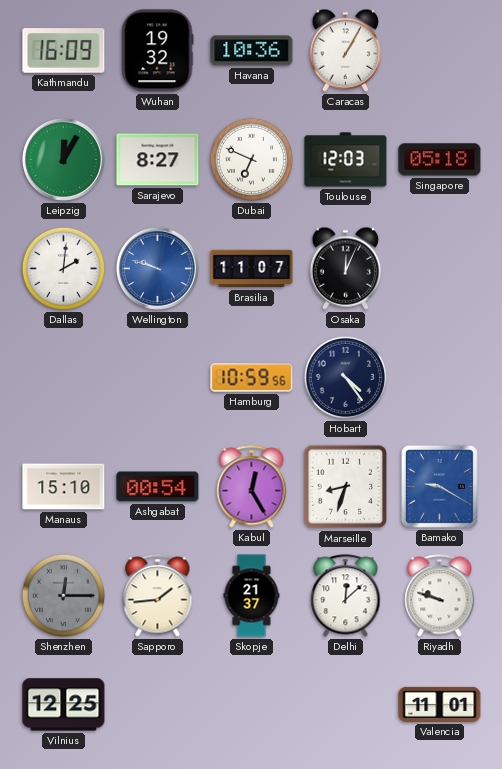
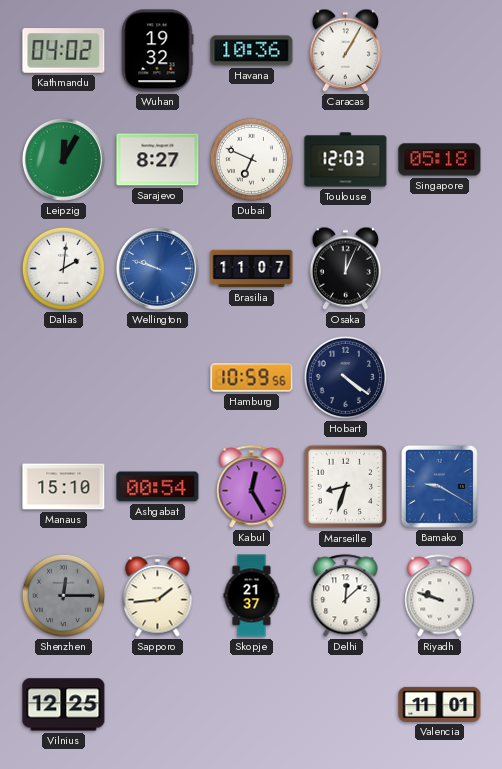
Kathmandu: 16:09 -> 04:02 (64, 51)
Hobart: 4:24 -> 4:21 (345, 377)
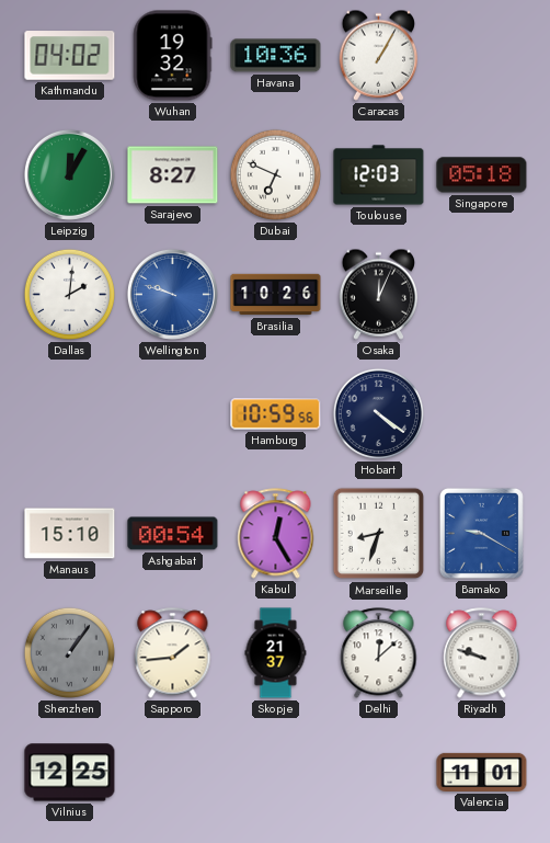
Brasilia: 11:07 -> 10:26 (276, 295)
Shenzhen: 12:15 -> 1:06 (69, 652)
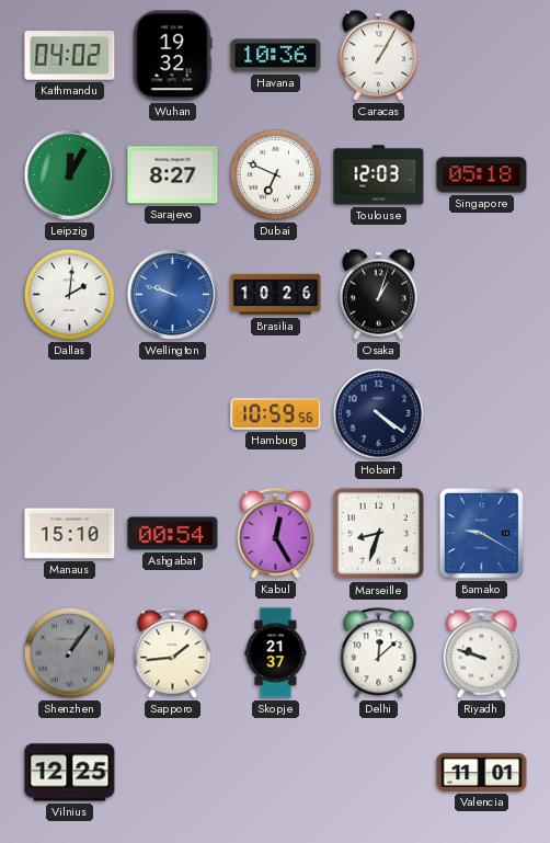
Osaka: 12:04 -> 1:03 (379, 294)
